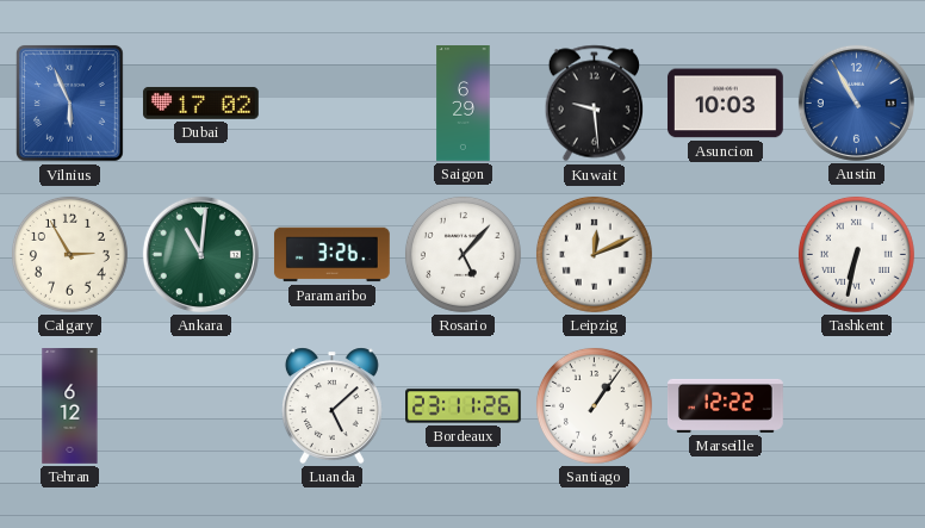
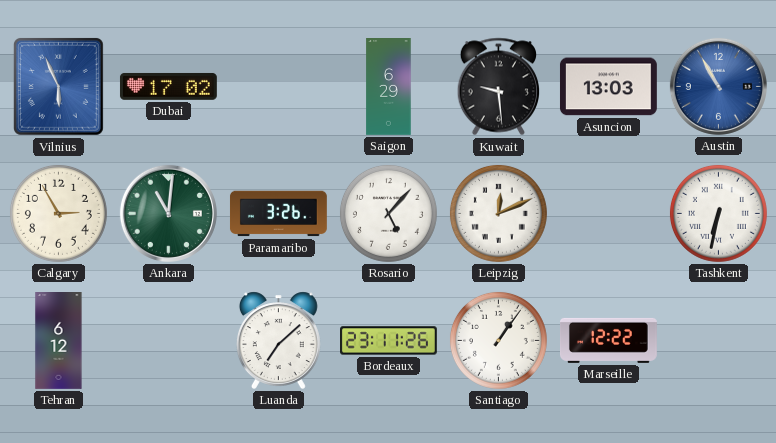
Asuncion: 10:03 -> 13:03 (608, 87)
Luanda: 5:08 -> 7:08 (278, 340)
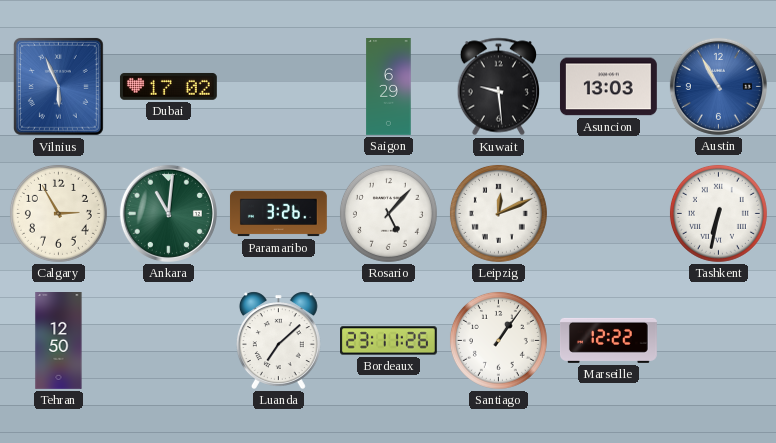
Tehran: 6:12 -> 12:50 (59, 341)
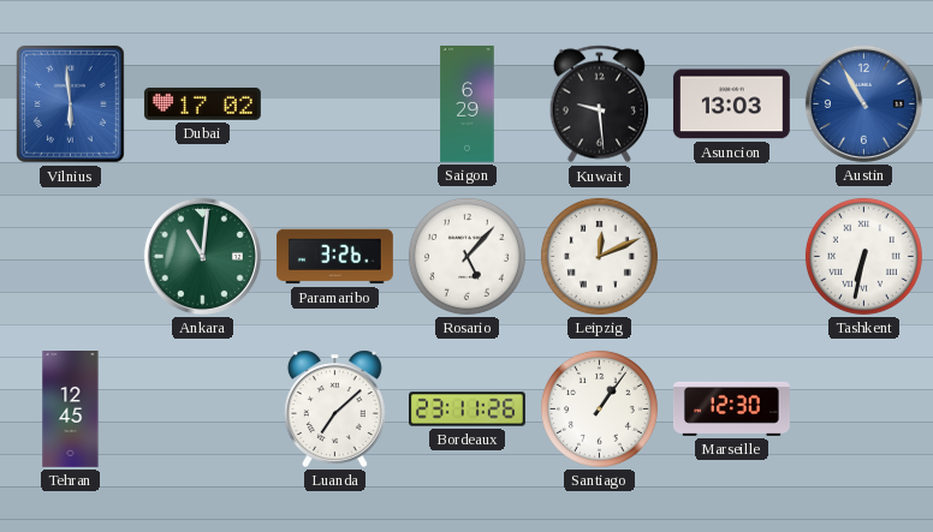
Vilnius: 5:56 -> 5:59 (70, 103)
Calgary: 2:55 -> none (58, 213)
Tehran: 12:50 -> 12:45 (71, 410)
Marseille: 12:22 -> 12:30 (732, 408)
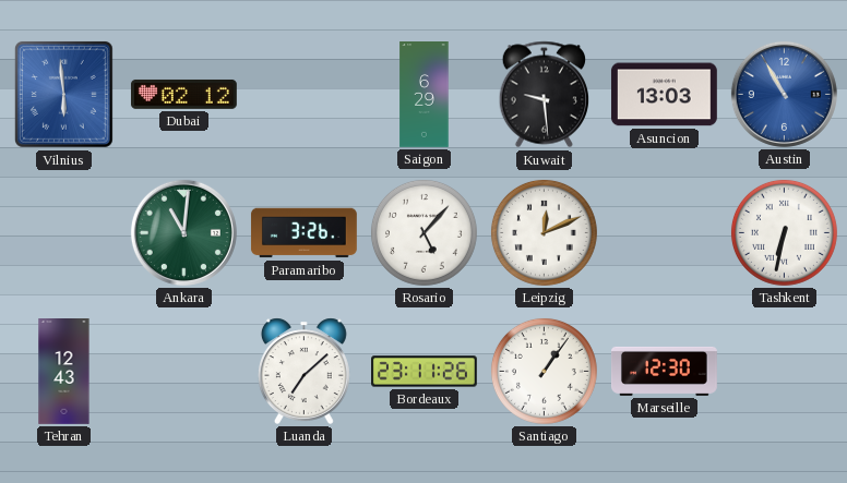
Dubai: 17:02 -> 02:12 (183, 94)
Tehran: 12:45 -> 12:43 (64, 372)
